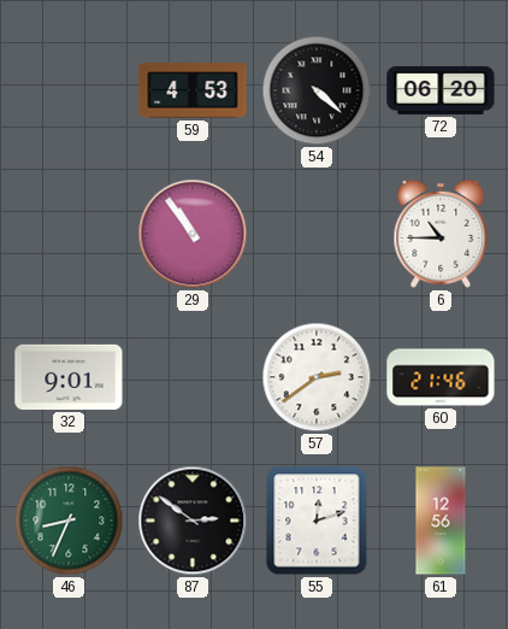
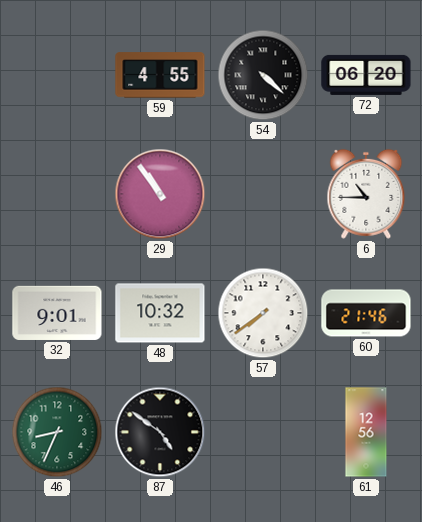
59: 4:53 -> 4:55 (160, 75)
48: none -> 10:32 (160, 313)
57: 2:39 -> 7:39 (263, 313)
87: 2:51 -> 4:51 (160, 432)
55: 12:12 -> none (317, 521)
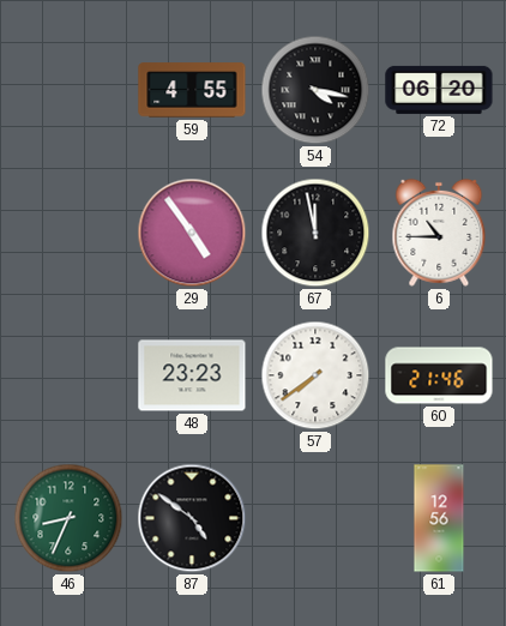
54: 4:22 -> 4:17 (315, 90)
29: 10:54 -> 4:54 (192, 233)
67: none -> 11:58 (315, 233)
32: 9:01 -> none (57, 313)
48: 10:32 -> 23:23 (192, 375)
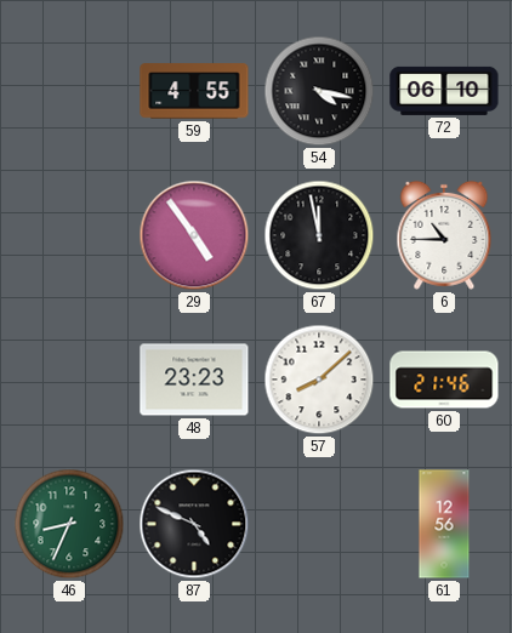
72: 06:20 -> 06:10 (444, 91)
57: 7:39 -> 8:08 (319, 380)
87: 4:51 -> 4:49 (194, 524)
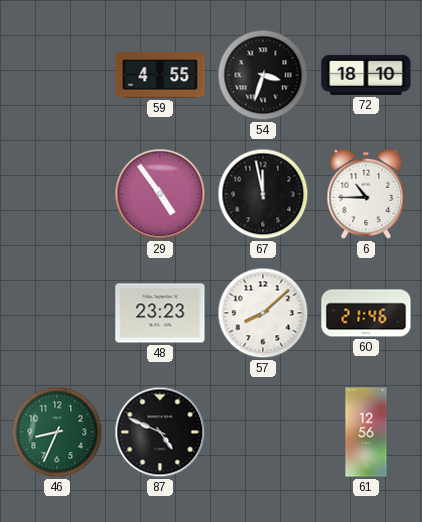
54: 4:17 -> 3:33 (263, 75)
72: 06:10 -> 18:10 (366, 75)
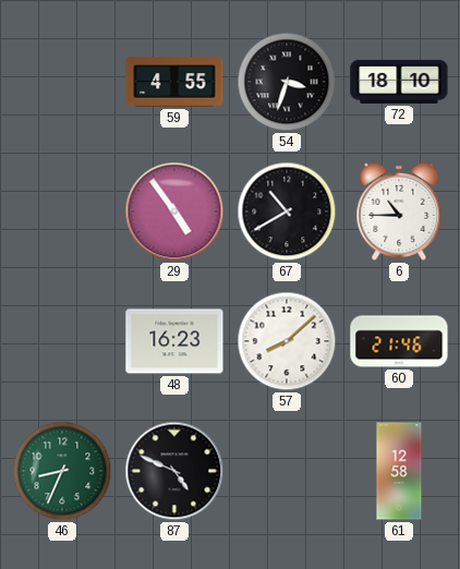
67: 11:58 -> 10:40 (287, 211)
48: 23:23 -> 16:23 (174, 341)
61: 12:56 -> 12:58 (399, 471)
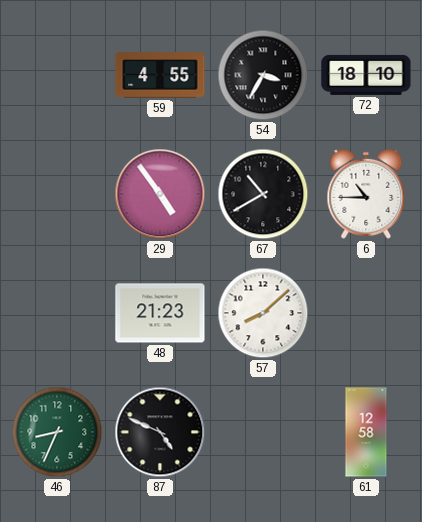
54: 3:33 -> 3:35 (263, 75)
48: 16:23 -> 21:23 (160, 313)
60: 21:46 -> none (399, 341)
